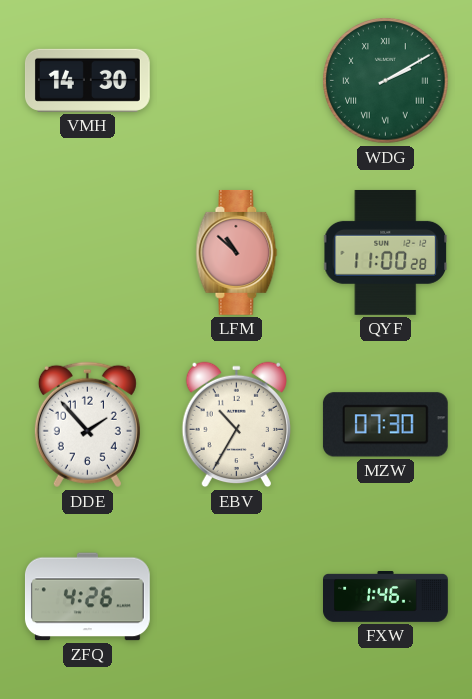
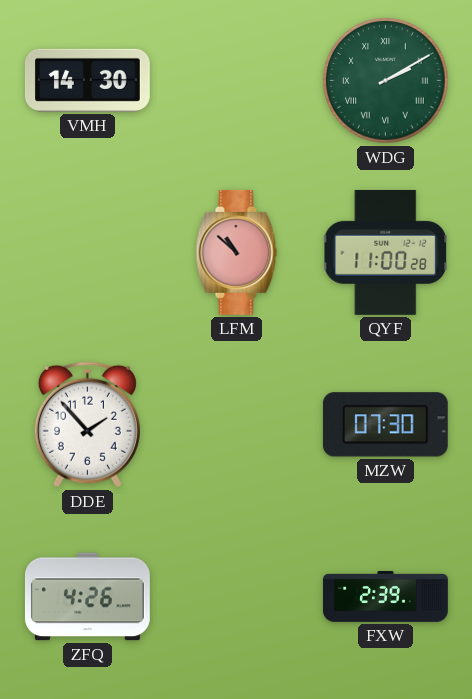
EBV: 10:35 -> none (236, 425)
FXW: 1:46 -> 2:39 (386, 597)
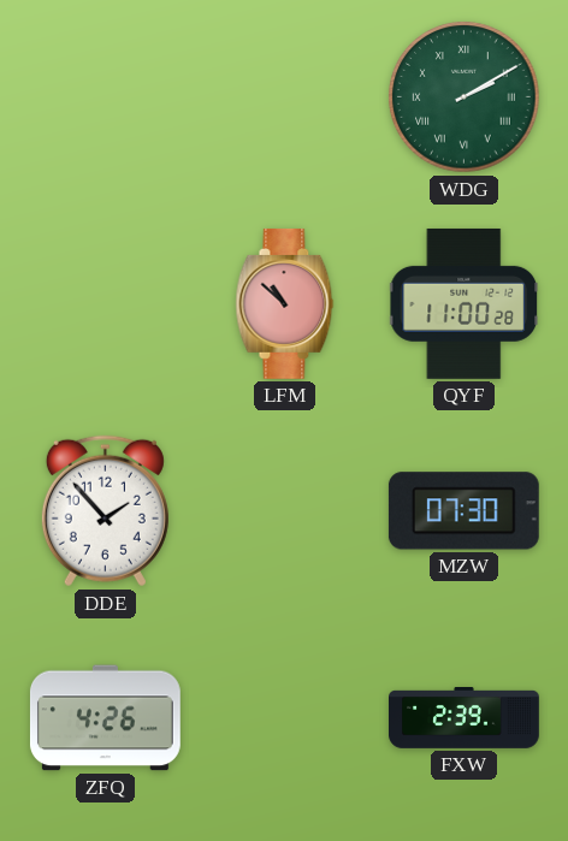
VMH: 14:30 -> none (87, 80)
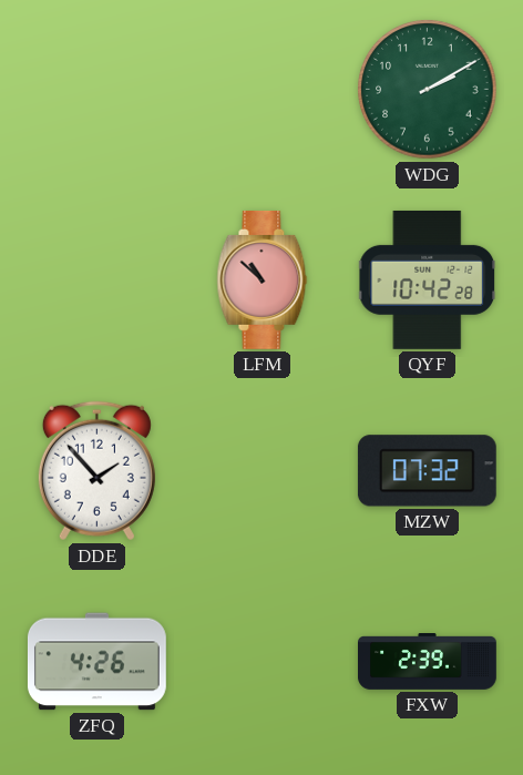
WDG numerals: Roman -> Arabic (428, 90)
QYF: 11:00 -> 10:42 (428, 279)
MZW: 07:30 -> 07:32 (427, 471)
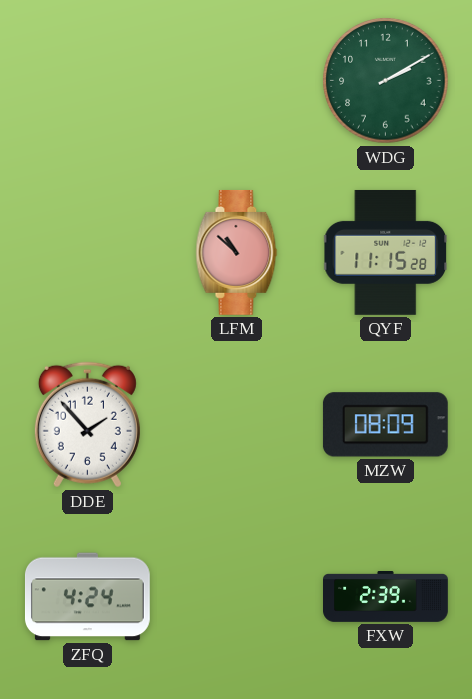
QYF: 10:42 -> 11:15 (386, 252)
MZW: 07:32 -> 08:09 (385, 425)
ZFQ: 4:26 -> 4:24 (87, 597)
